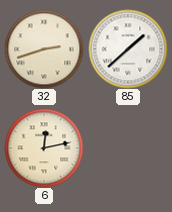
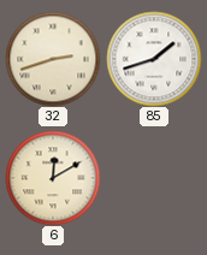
85: 1:38 -> 1:42 (154, 59)
6: 12:13 -> 12:10 (53, 178)
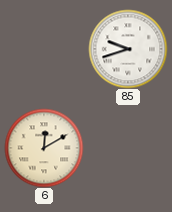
32: 2:42 -> none (53, 59)
85: 1:42 -> 9:42 (128, 49)
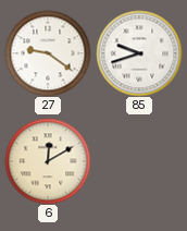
27: none -> 9:21 (48, 53)
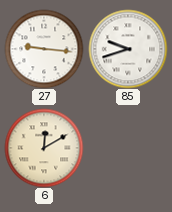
27: 9:21 -> 9:16 (44, 49)
